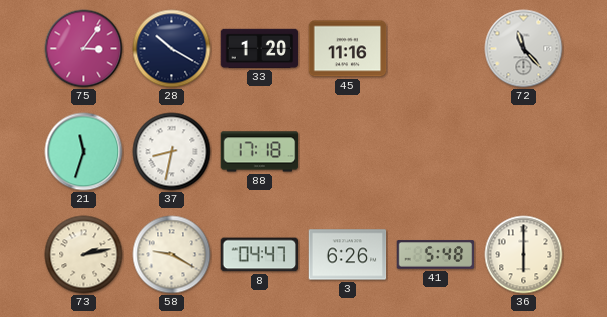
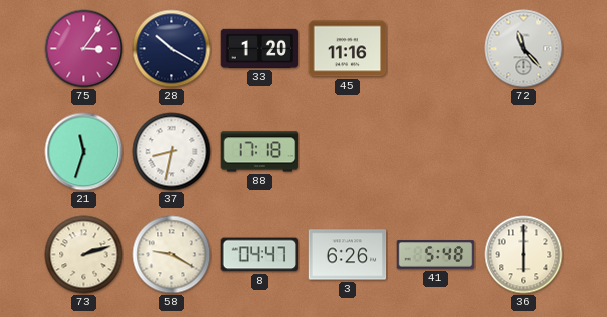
73: 2:13 -> 2:12 (84, 255)
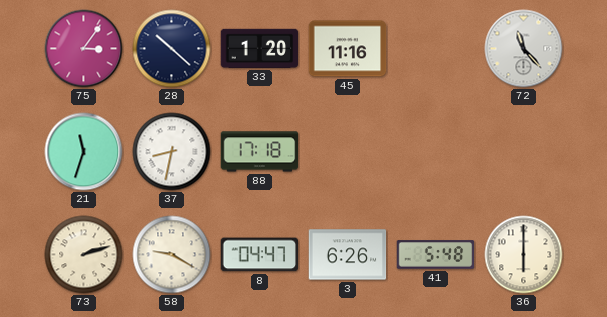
28: 10:20 -> 10:22 (172, 49)
